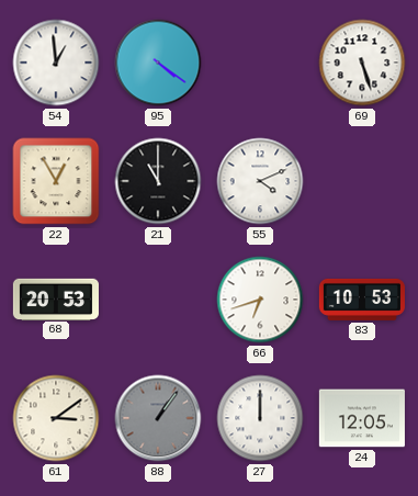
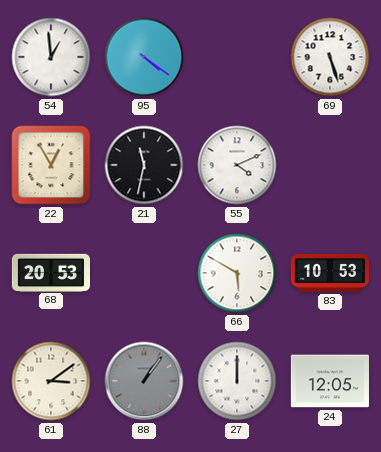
21: 11:00 -> 11:32 (144, 165)
66: 6:42 -> 5:50 (237, 273)
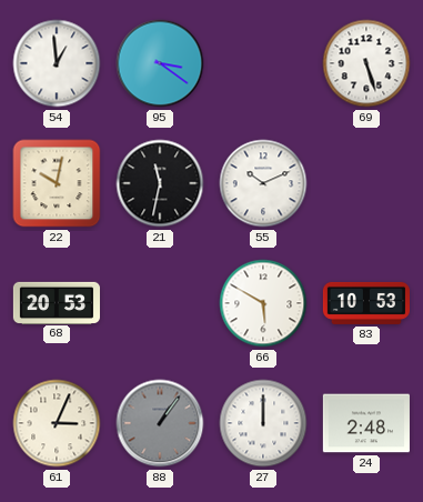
95: 4:21 -> 3:21 (160, 63)
22: 12:55 -> 10:02 (57, 183)
55: 4:11 -> 10:11 (263, 183)
61: 3:09 -> 3:04 (57, 423)
24: 12:05 -> 2:48 (366, 423)
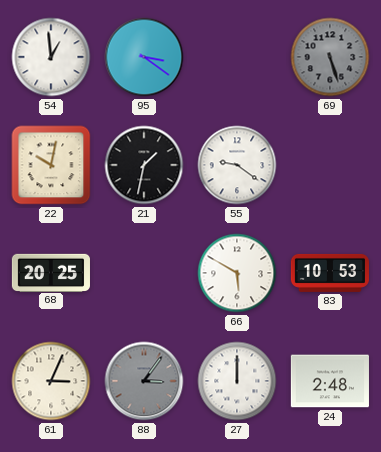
69 dial: white -> grey (330, 57)
21: 11:32 -> 1:32 (144, 165)
55: 10:11 -> 9:21 (237, 165)
68: 20:53 -> 20:25 (51, 272)
88: 1:06 -> 3:06 (144, 381)
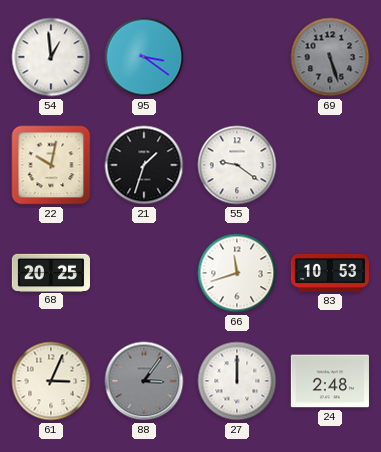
21: 1:32 -> 1:33 (144, 165)
66: 5:50 -> 11:42 (237, 273)
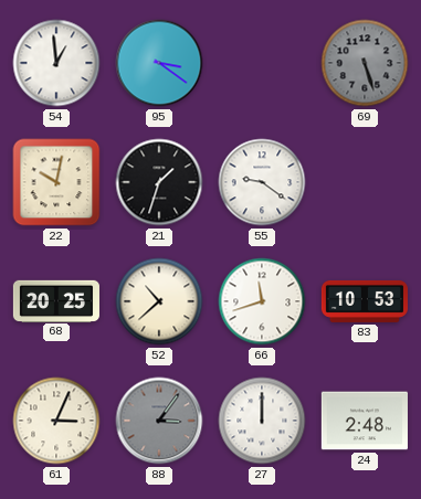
52: none -> 10:38 (159, 301)
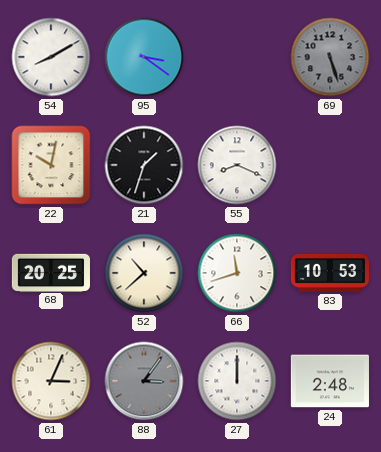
54: 12:59 -> 8:10 (51, 57)
55: 9:21 -> 8:19 (237, 165)
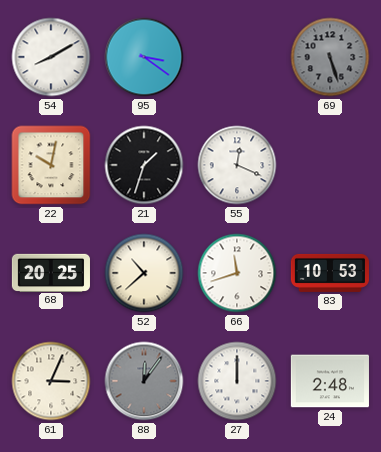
55: 8:19 -> 12:19 (237, 165)
88: 3:06 -> 12:06 (144, 381)
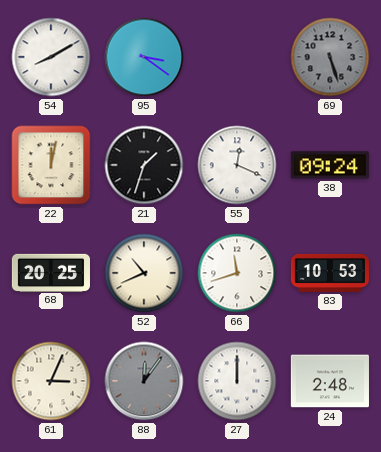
22: 10:02 -> 12:02 (51, 165)
38: none -> 09:24 (330, 165)
52: 10:38 -> 10:41 (144, 273)
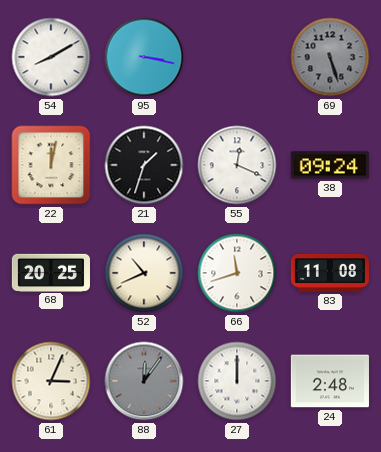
95: 3:21 -> 3:17 (144, 57)
83: 10:53 -> 11:08 (330, 273)
